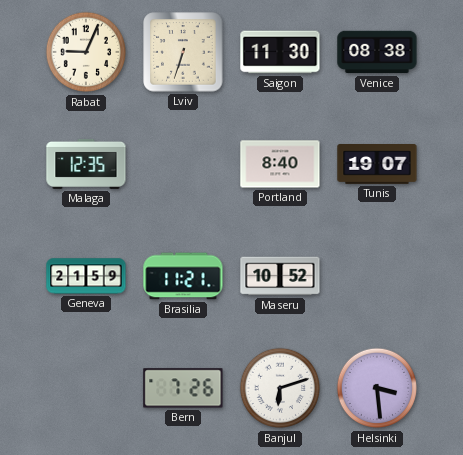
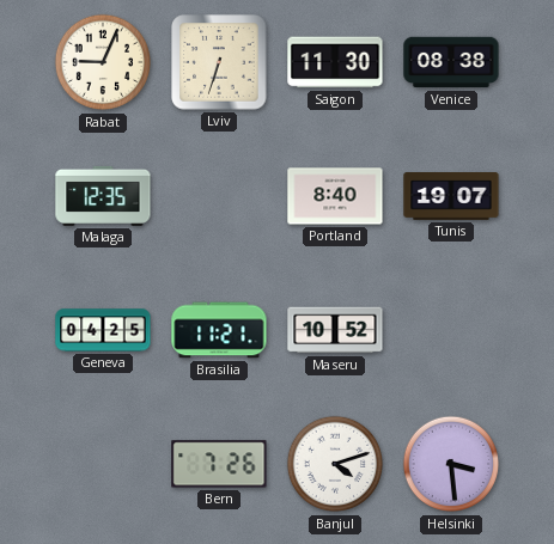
Geneva: 21:59 -> 04:25 (103, 330)
Banjul: 6:12 -> 4:12 (335, 464)
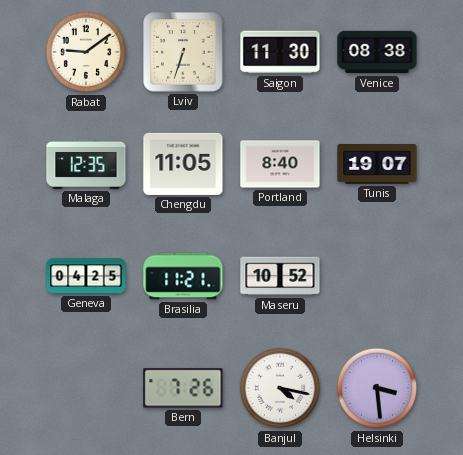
Rabat: 9:04 -> 9:09 (86, 52)
Chengdu: none -> 11:05 (183, 164)
Banjul: 4:12 -> 4:17 (280, 388)
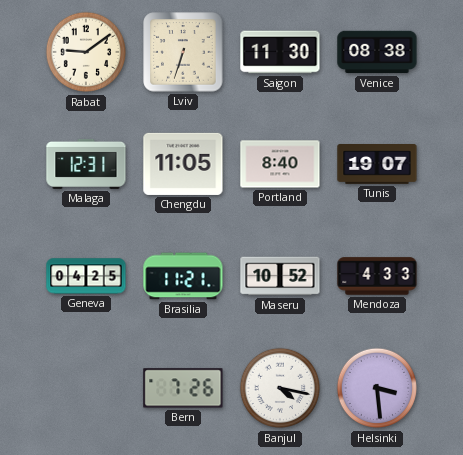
Malaga: 12:35 -> 12:31 (86, 164)
Mendoza: none -> 4:33 (377, 276)
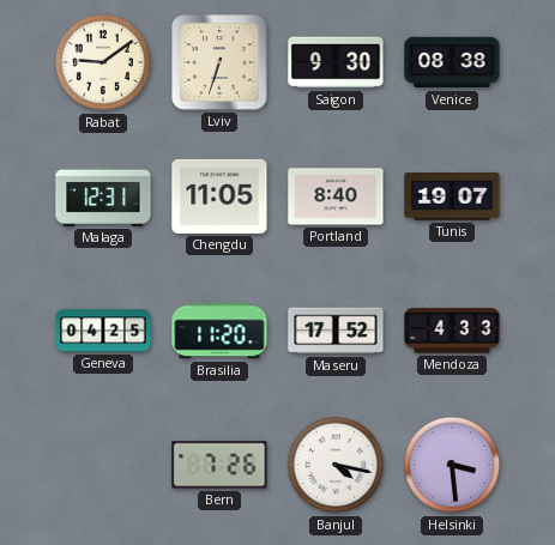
Saigon: 11:30 -> 9:30 (336, 62)
Brasilia: 11:21 -> 11:20 (219, 331)
Maseru: 10:52 -> 17:52 (336, 331)
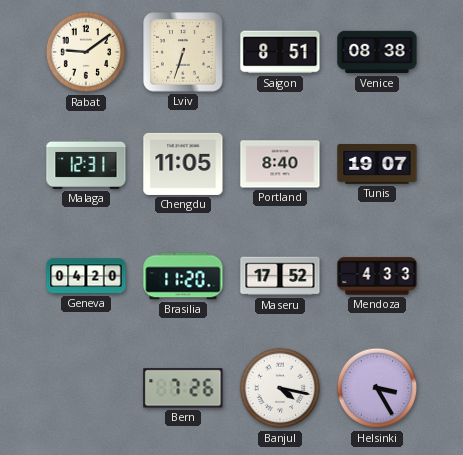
Saigon: 9:30 -> 8:51 (280, 52)
Geneva: 04:25 -> 04:20 (86, 276)
Helsinki: 3:29 -> 3:25 (377, 388)
